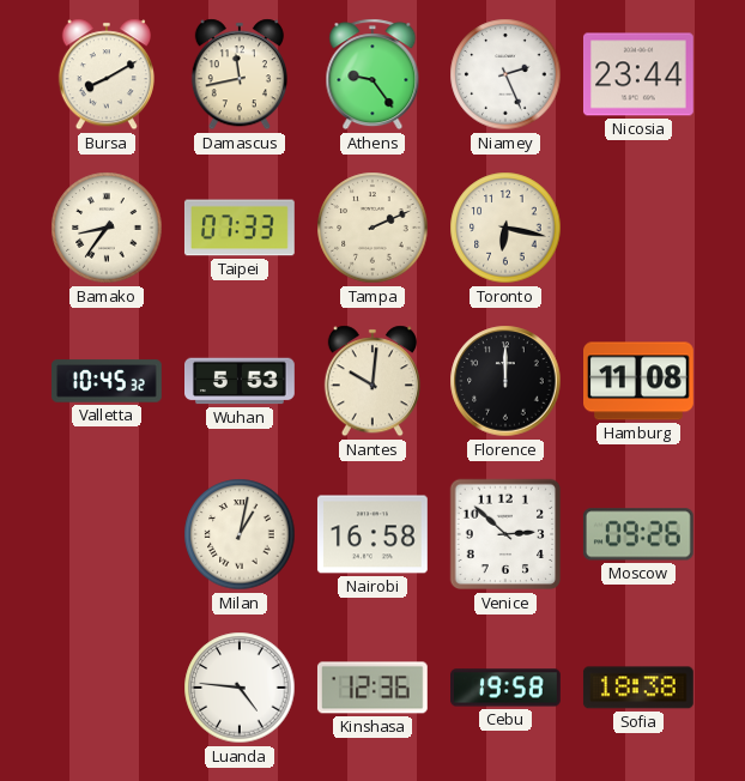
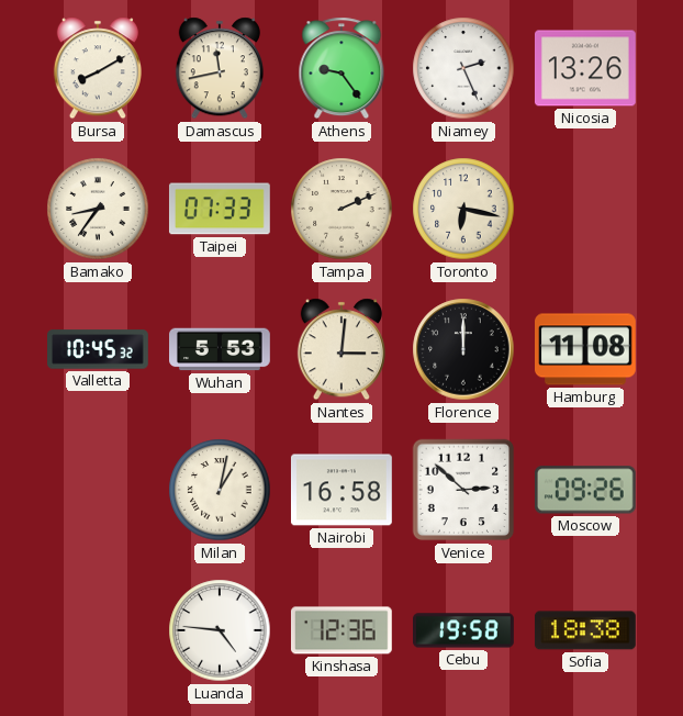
Nicosia: 23:44 -> 13:26 (585, 68)
Nantes: 10:01 -> 3:01 (341, 349)
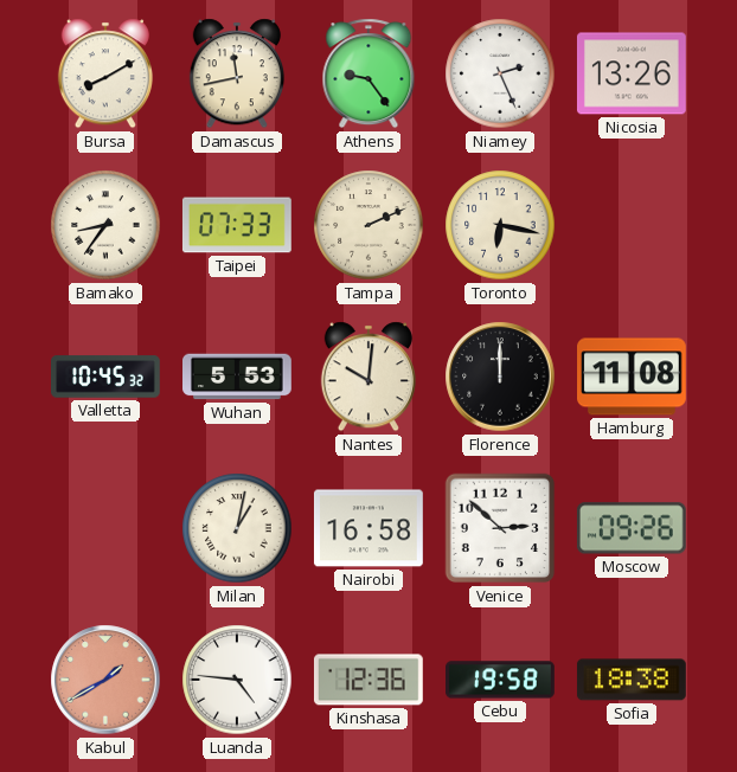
Nantes: 3:01 -> 10:01 (368, 377)
Kabul: none -> 1:40 (105, 680)
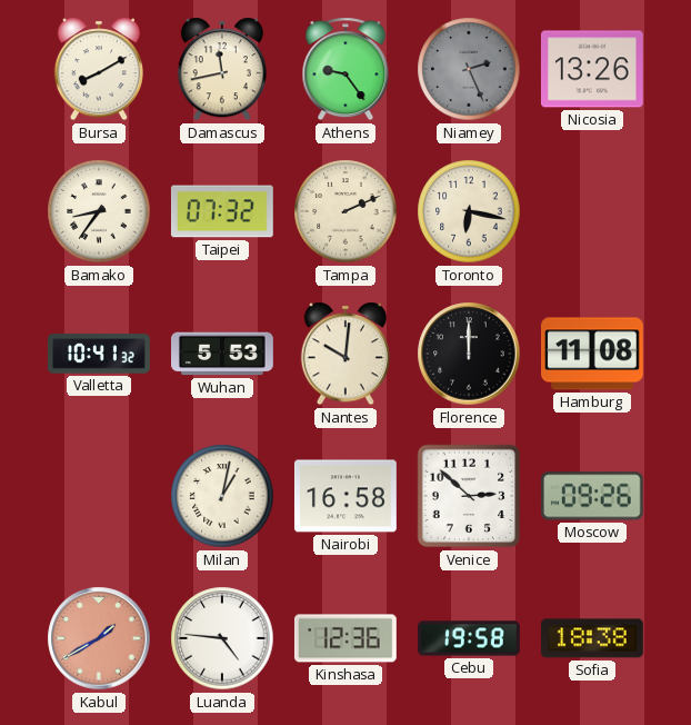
Niamey dial: white -> grey (469, 69)
Taipei: 07:33 -> 07:32 (222, 211)
Valletta: 10:45 -> 10:41 (100, 354)
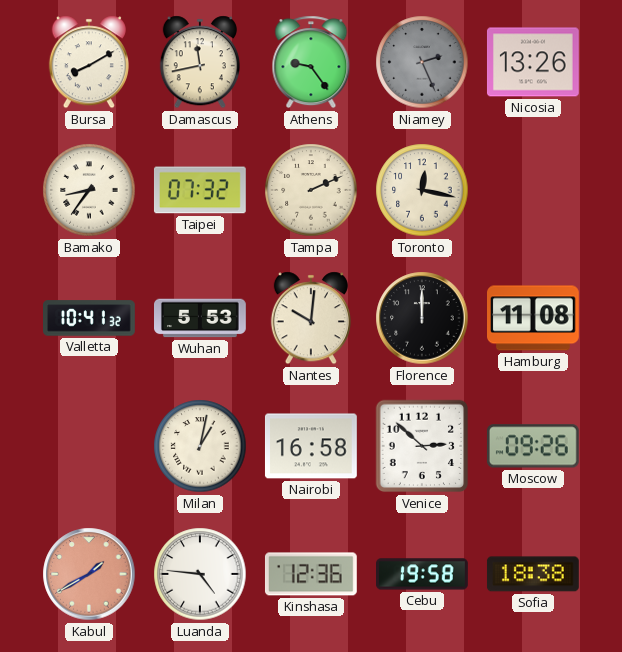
Toronto: 6:17 -> 12:17 (422, 190)
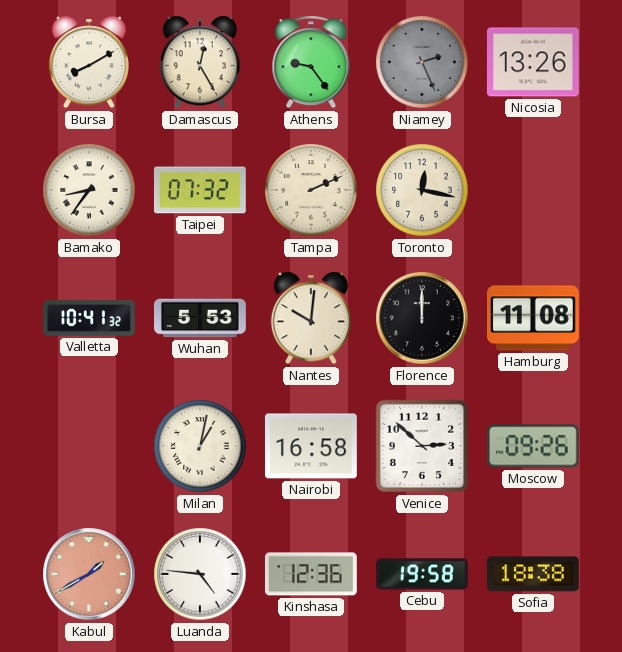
Damascus: 11:43 -> 12:25 (200, 62)
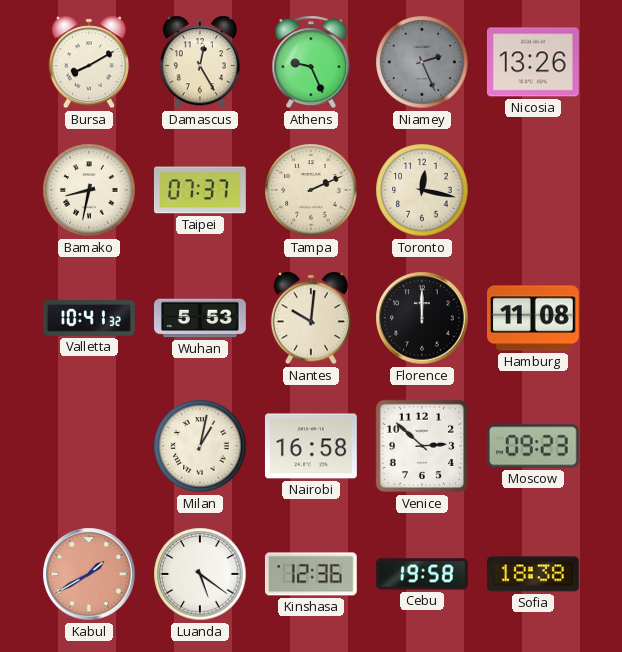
Athens: 9:24 -> 9:26 (311, 62)
Bamako: 8:36 -> 8:32 (89, 190)
Taipei: 07:32 -> 07:37 (200, 190)
Moscow: 09:26 -> 09:23 (533, 446)
Luanda: 4:46 -> 5:21 (200, 574)
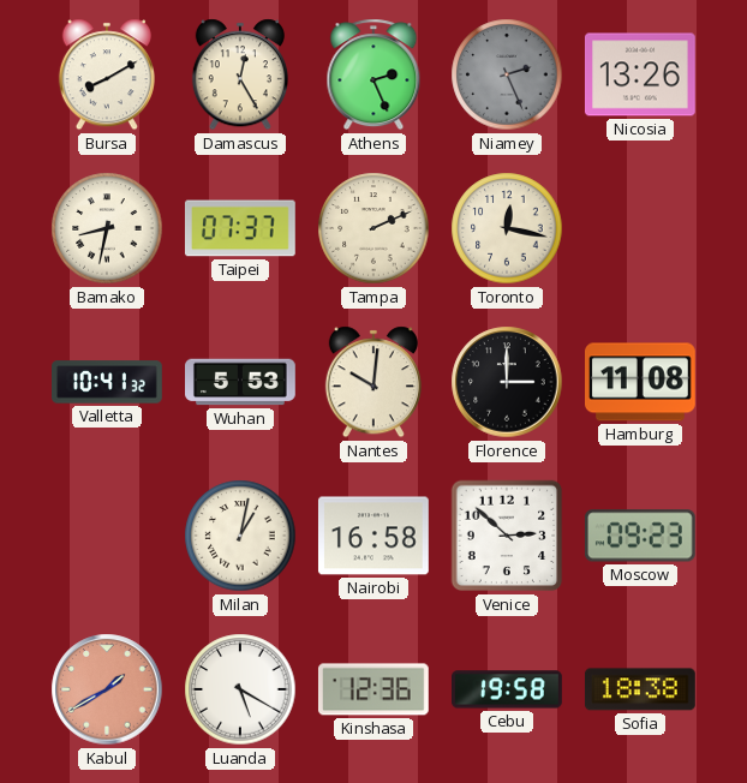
Athens: 9:26 -> 2:26 (374, 74)
Florence: 12:00 -> 3:00 (507, 382)
Luanda: 5:21 -> 5:20 (240, 689)
